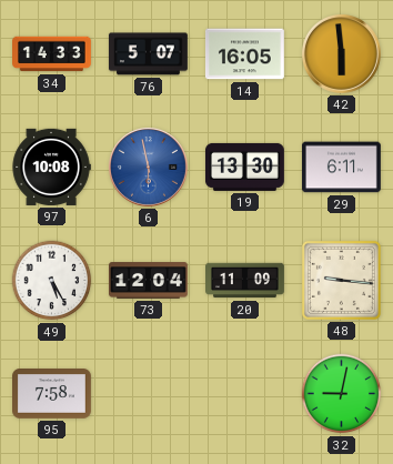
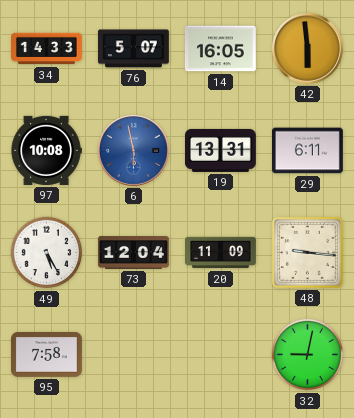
19: 13:30 -> 13:31 (221, 150)
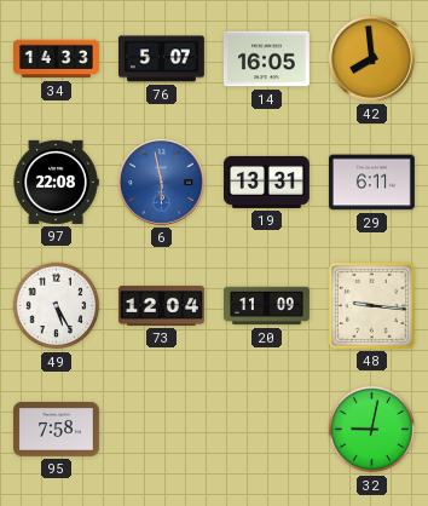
42: 5:59 -> 7:59 (371, 59)
97: 10:08 -> 22:08 (56, 182)
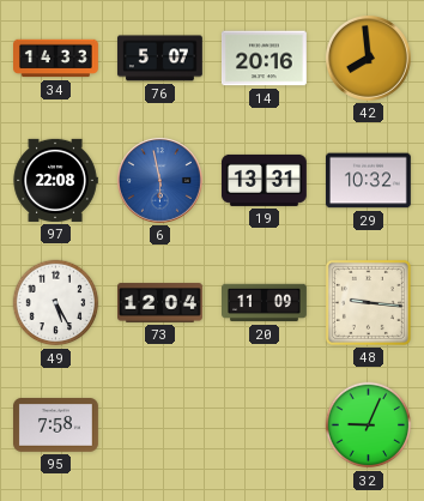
14: 16:05 -> 20:16 (264, 59)
29: 6:11 -> 10:32 (368, 181)
32: 9:02 -> 9:04 (369, 425)
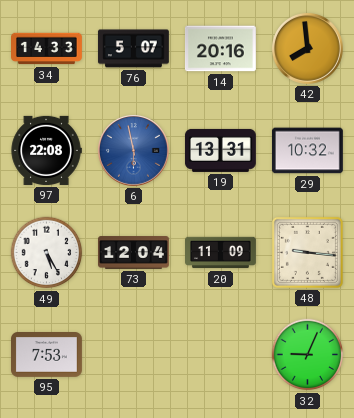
95: 7:58 -> 7:53 (47, 355)
